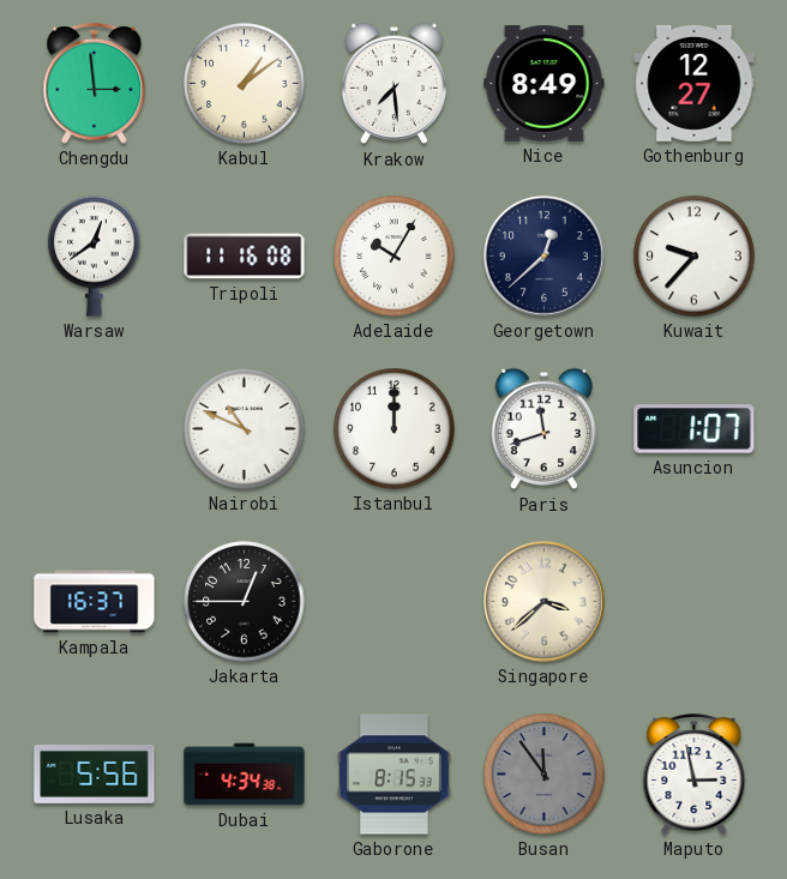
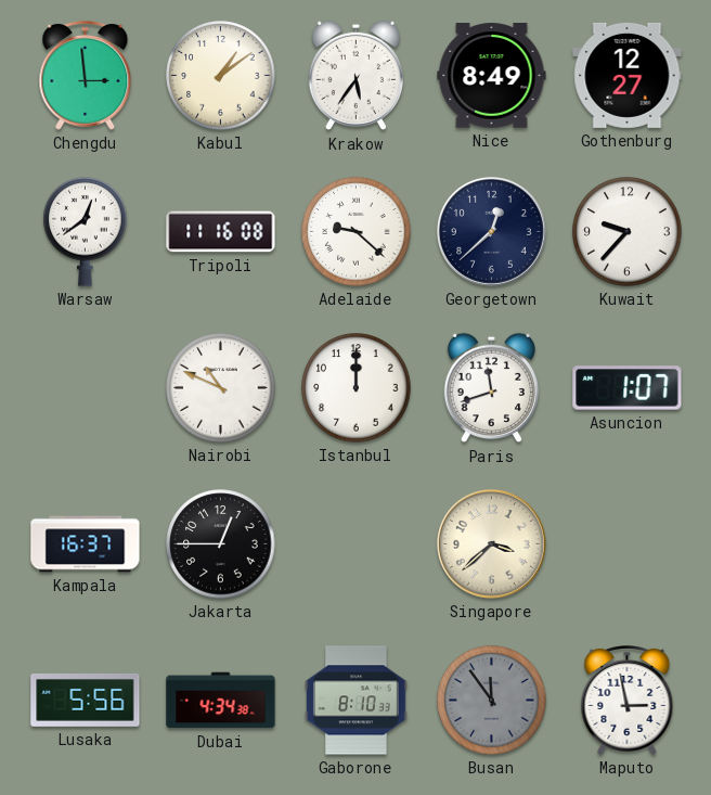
Krakow: 7:29 -> 5:36 (355, 76)
Adelaide: 10:05 -> 9:22 (357, 232)
Gaborone: 8:15 -> 8:10 (357, 701)
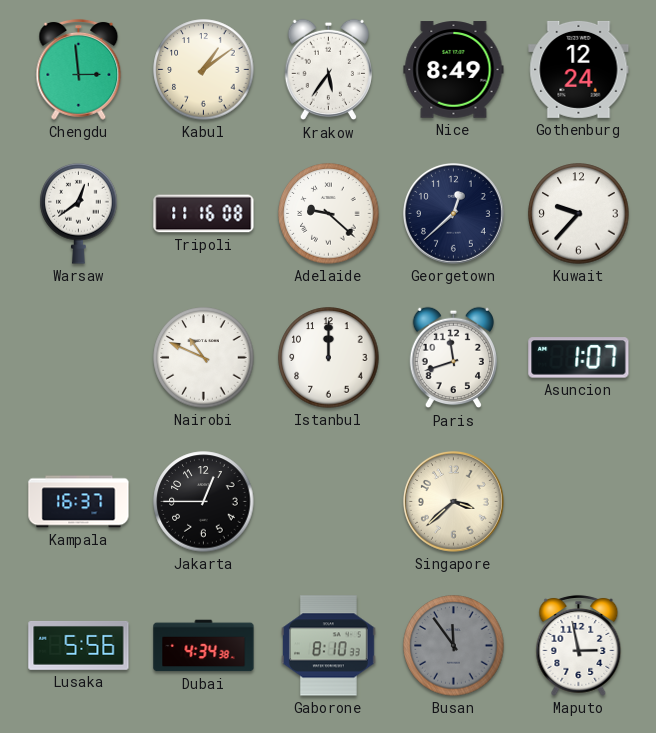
Gothenburg: 12:27 -> 12:24 (579, 69)
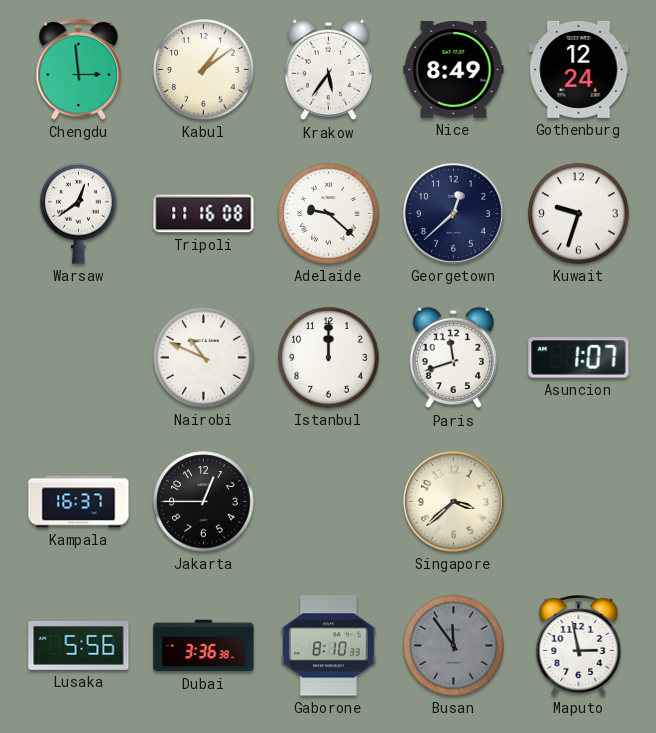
Kuwait: 9:37 -> 9:33 (579, 214)
Dubai: 4:34 -> 3:36 (204, 646)
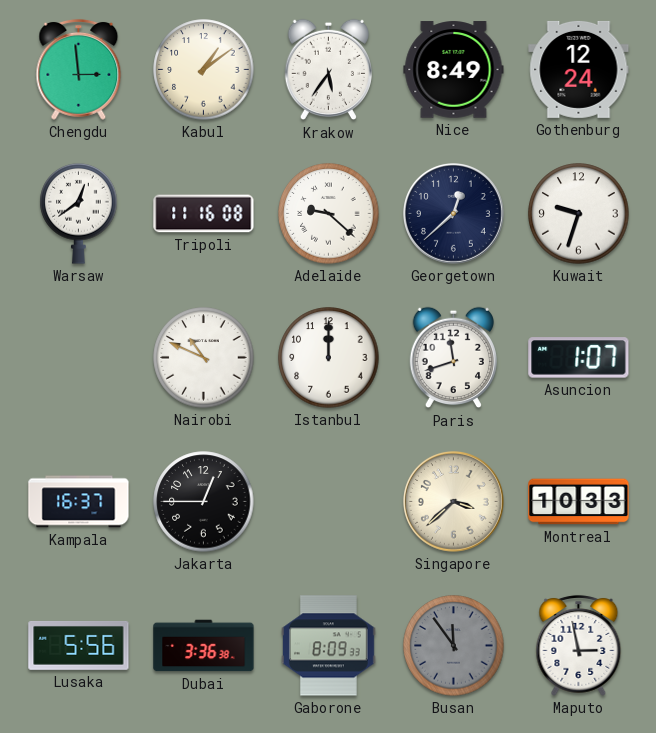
Montreal: none -> 10:33 (579, 502)
Gaborone: 8:10 -> 8:09 (329, 646)
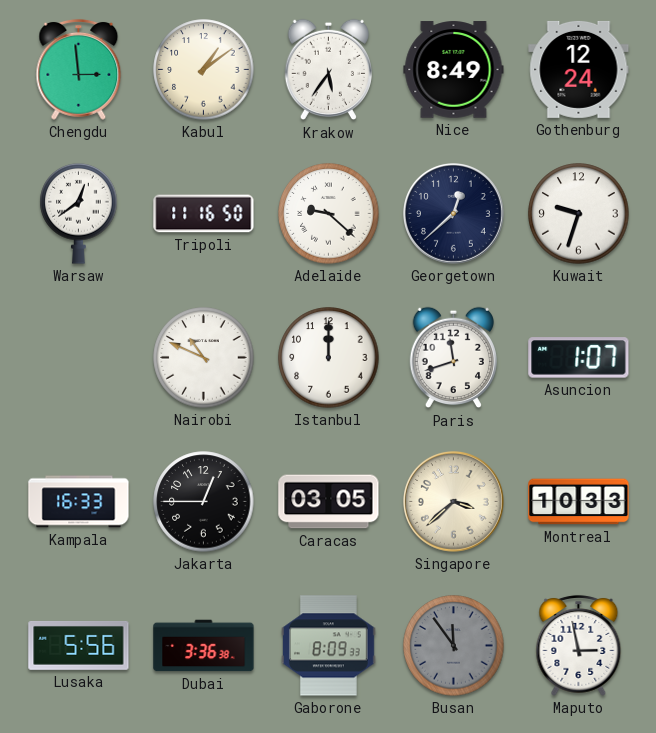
Tripoli: 11:16:08 -> 11:16:50 (204, 214)
Kampala: 16:37 -> 16:33 (79, 502)
Caracas: none -> 03:05 (329, 502)
